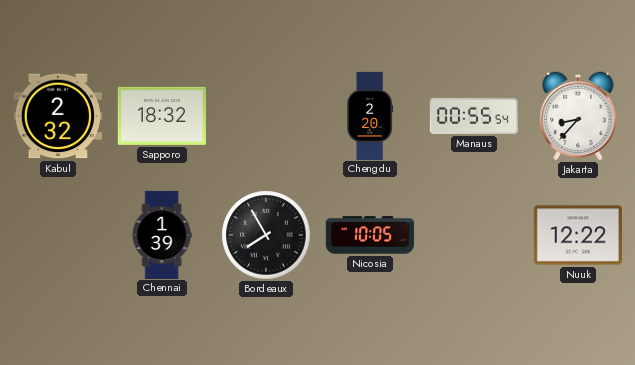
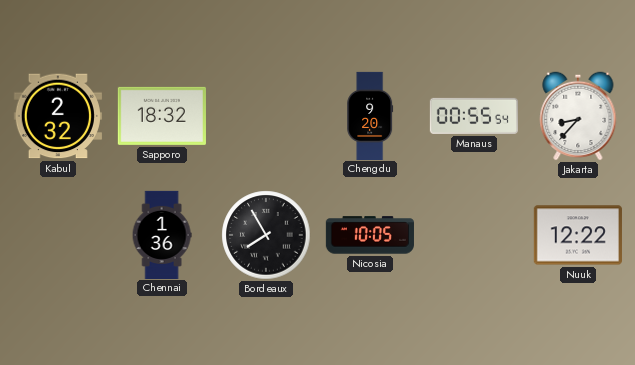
Chengdu: 2:20 -> 9:20 (370, 115)
Chennai: 1:39 -> 1:36 (162, 234)
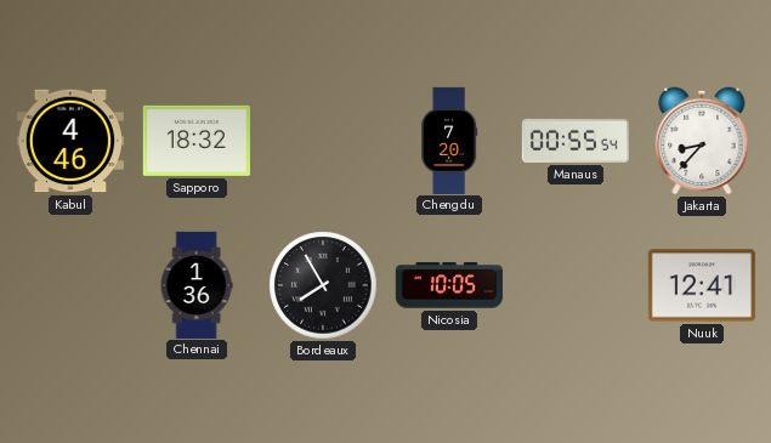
Kabul: 2:32 -> 4:46 (70, 141)
Chengdu: 9:20 -> 7:20 (449, 140)
Nuuk: 12:22 -> 12:41 (702, 285)
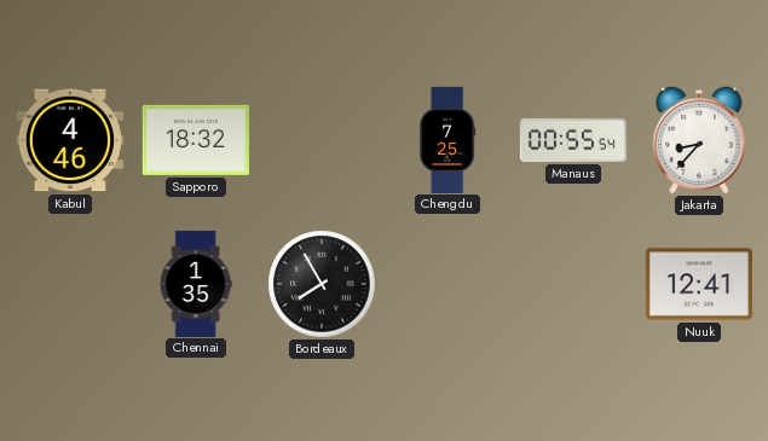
Chengdu: 7:20 -> 7:25 (447, 139)
Chennai: 1:36 -> 1:35 (196, 283)
Nicosia: 10:05 -> none (449, 285)
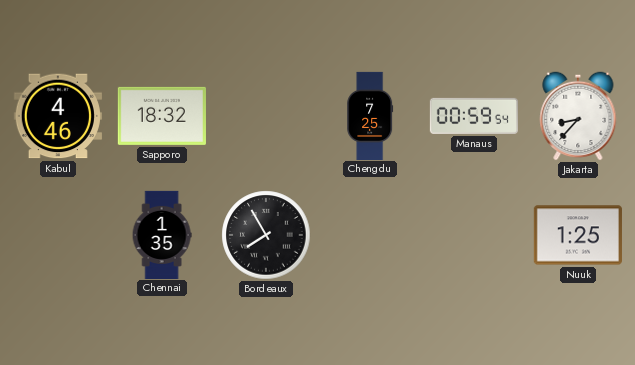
Manaus: 00:55 -> 00:59 (474, 116)
Nuuk: 12:41 -> 1:25 (578, 235)
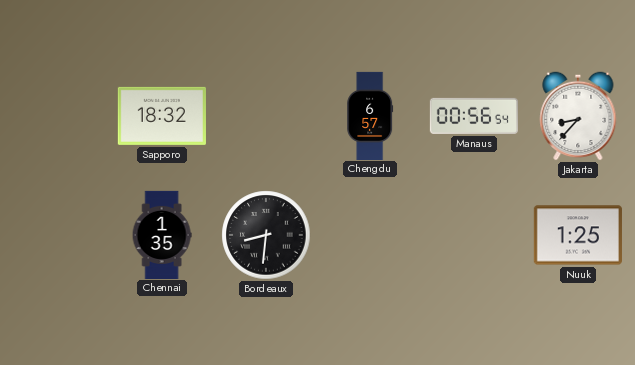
Kabul: 4:46 -> none (58, 116)
Chengdu: 7:25 -> 6:57 (370, 115)
Manaus: 00:59 -> 00:56 (474, 116)
Bordeaux: 7:55 -> 8:31 (266, 235)
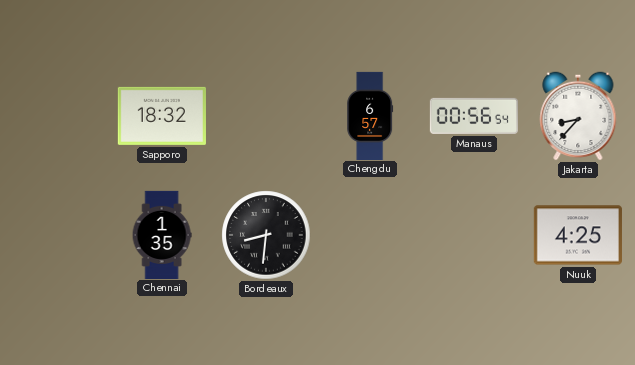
Nuuk: 1:25 -> 4:25 (578, 235)
